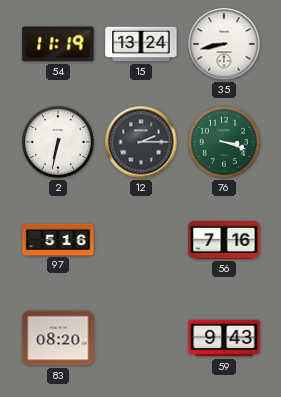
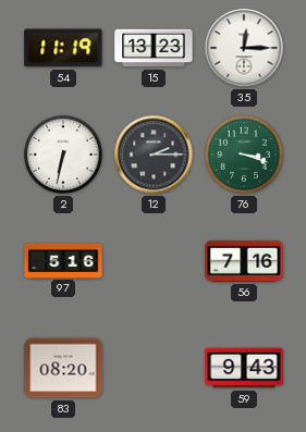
15: 13:24 -> 13:23 (154, 48)
35: 8:43 -> 12:15 (244, 48)
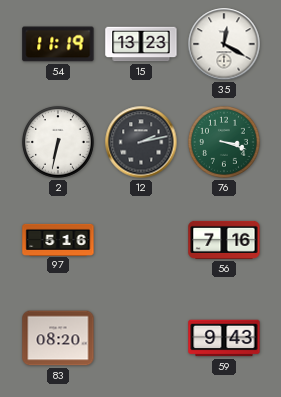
35: 12:15 -> 12:20 (224, 44)
12: 2:15 -> 2:13 (141, 142)
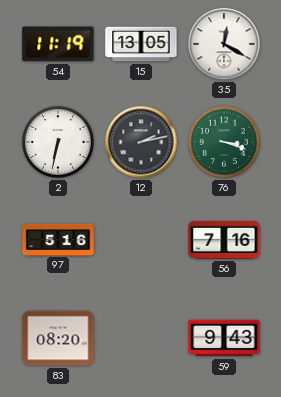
15: 13:23 -> 13:05 (141, 44)
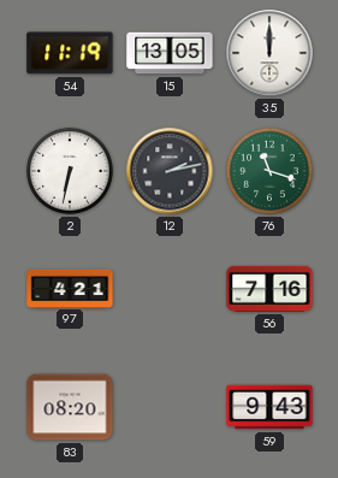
35: 12:20 -> 12:00 (269, 53)
76: 3:18 -> 11:18 (269, 171)
97: 5:16 -> 4:21 (70, 288)
